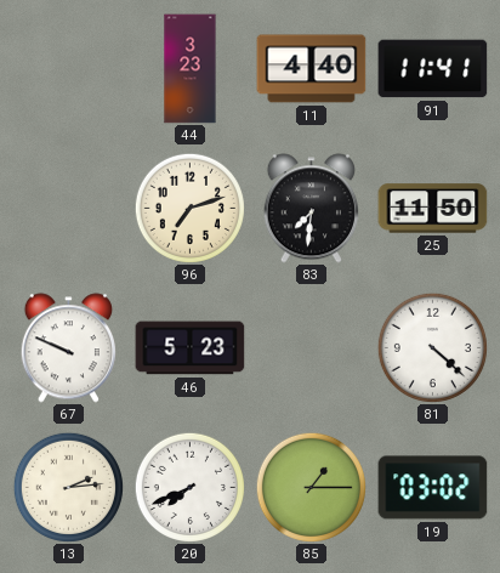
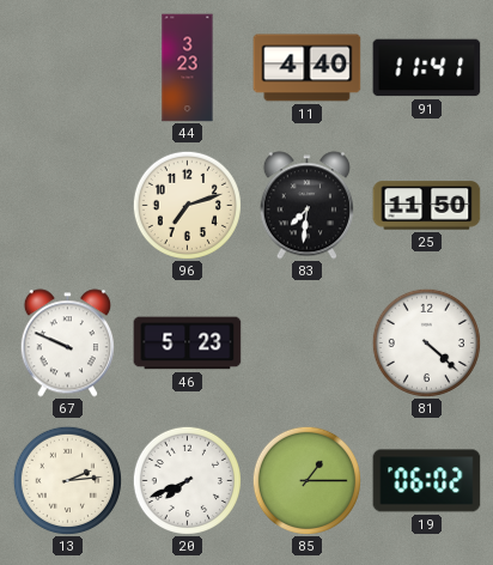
19: 03:02 -> 06:02 (427, 481)
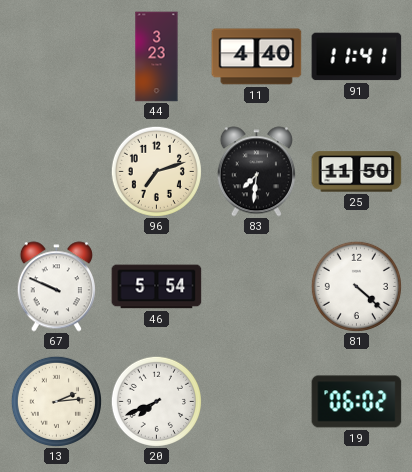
46: 5:23 -> 5:54 (157, 287)
85: 1:15 -> none (306, 480)
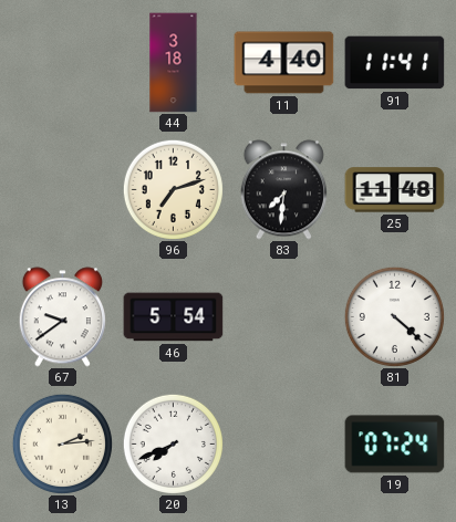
44: 3:23 -> 3:18 (174, 63)
25: 11:50 -> 11:48 (395, 190)
67: 9:49 -> 9:39 (62, 317)
19: 06:02 -> 07:24 (395, 445)
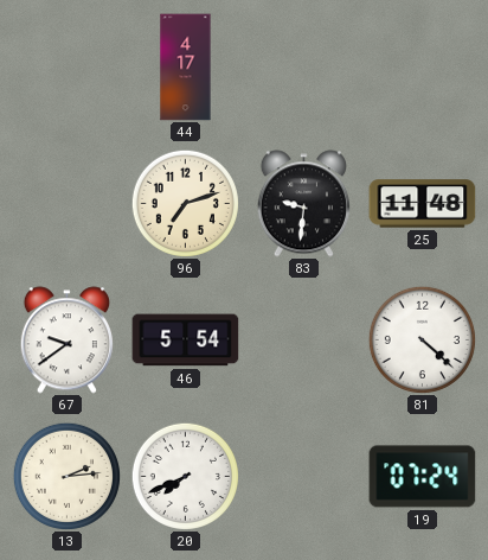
44: 3:18 -> 4:17 (186, 68)
11: 4:40 -> none (284, 63)
91: 11:41 -> none (395, 63)
83: 7:31 -> 9:31 (303, 204)
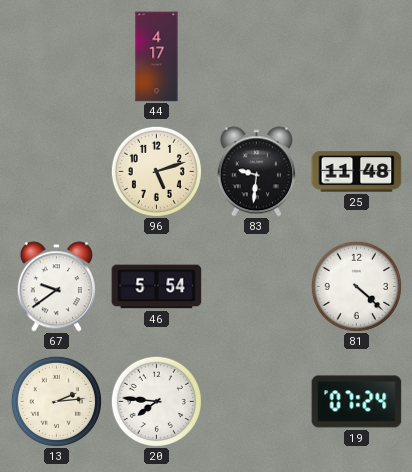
96: 7:12 -> 5:12 (156, 171)
20: 7:41 -> 7:46 (156, 401)
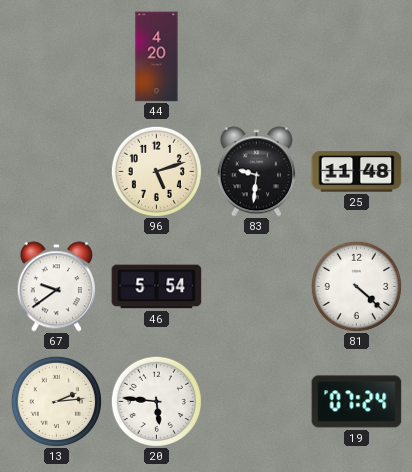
44: 4:17 -> 4:20 (157, 57)
20: 7:46 -> 5:46 (156, 401)
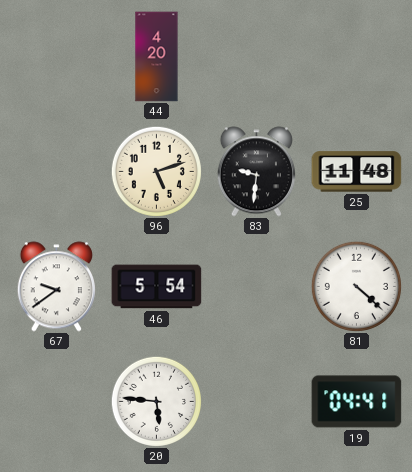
13: 2:14 -> none (56, 401)
19: 07:24 -> 04:41 (357, 402)
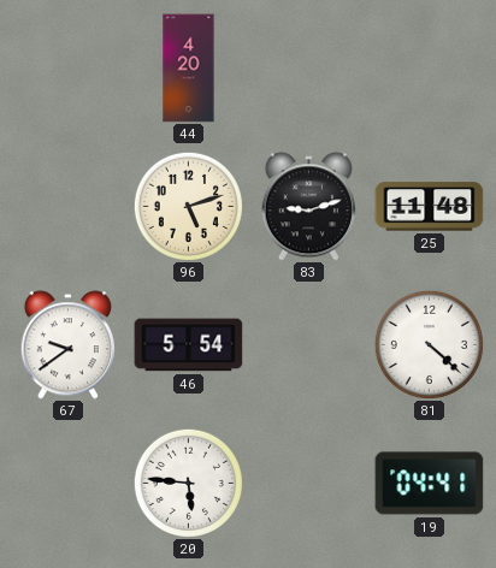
83: 9:31 -> 9:12 (308, 207)
